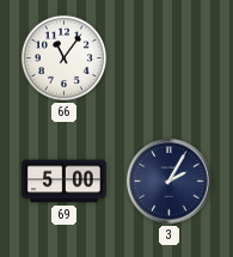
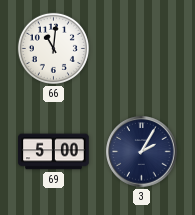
66: 11:06 -> 11:01 (53, 48)
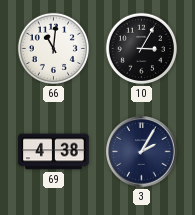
10: none -> 3:05 (141, 48)
69: 5:00 -> 4:38 (54, 152)
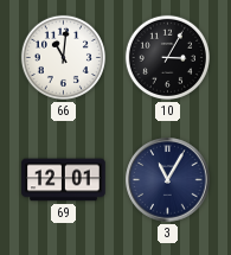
69: 4:38 -> 12:01 (64, 180)
3: 2:05 -> 11:05 (168, 180)
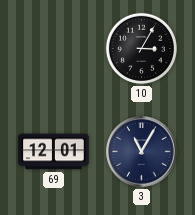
66: 11:01 -> none (63, 57)
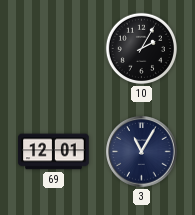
10: 3:05 -> 2:05 (141, 48)
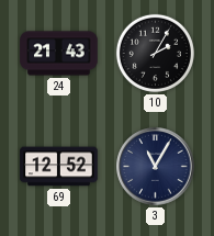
24: none -> 21:43 (59, 54)
69: 12:01 -> 12:52 (59, 167)
